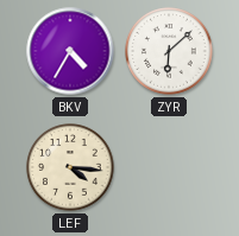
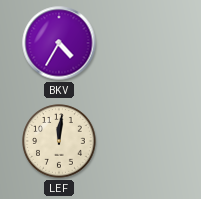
ZYR: 6:08 -> none (169, 51)
LEF: 4:16 -> 12:01 (59, 141)
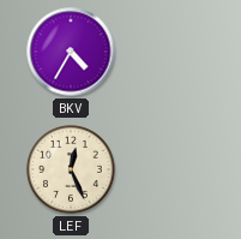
LEF: 12:01 -> 12:26 (71, 169)
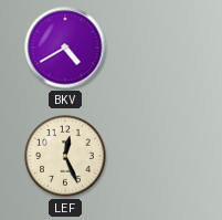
BKV: 4:35 -> 4:40 (65, 48)
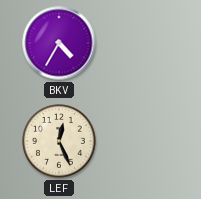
BKV: 4:40 -> 4:35 (59, 43)
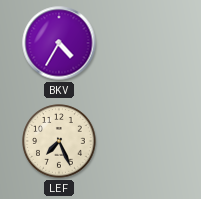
LEF: 12:26 -> 7:26 (59, 141)
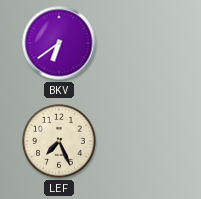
BKV: 4:35 -> 6:39 (59, 43)
